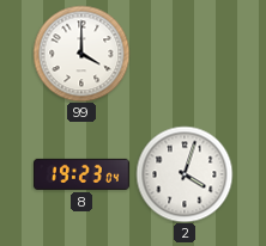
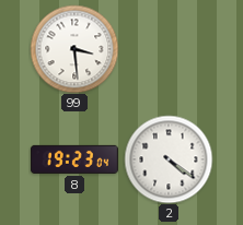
99: 4:00 -> 3:29 (74, 49)
2: 4:03 -> 4:21 (169, 159)
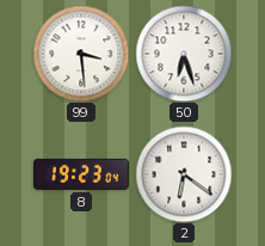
50: none -> 6:27 (184, 54)
2: 4:21 -> 6:21 (184, 174)
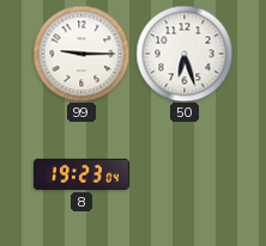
99: 3:29 -> 9:15 (81, 54)
2: 6:21 -> none (184, 174)
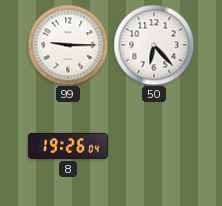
50: 6:27 -> 6:23 (154, 45)
8: 19:23 -> 19:26 (68, 146)
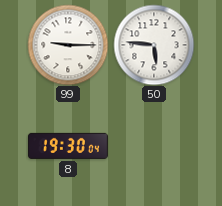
50: 6:23 -> 5:46 (154, 45)
8: 19:26 -> 19:30 (68, 146)
